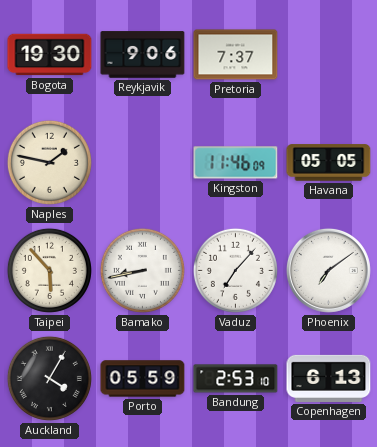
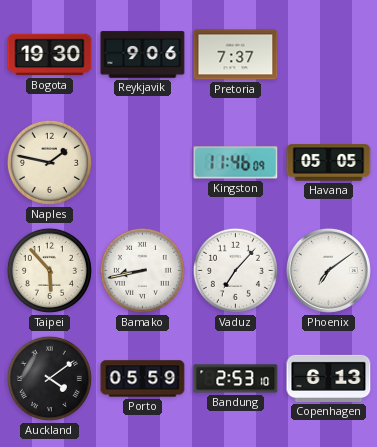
Auckland: 4:05 -> 4:09 (49, 378)
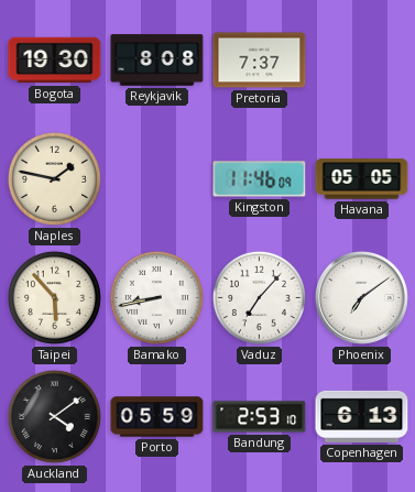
Reykjavik: 9:06 -> 8:08 (157, 61)
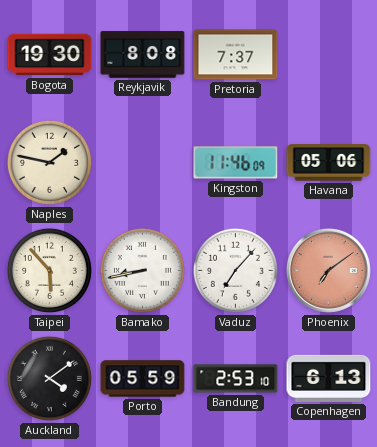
Havana: 05:05 -> 05:06 (329, 163)
Phoenix dial: white -> salmon (328, 270)
